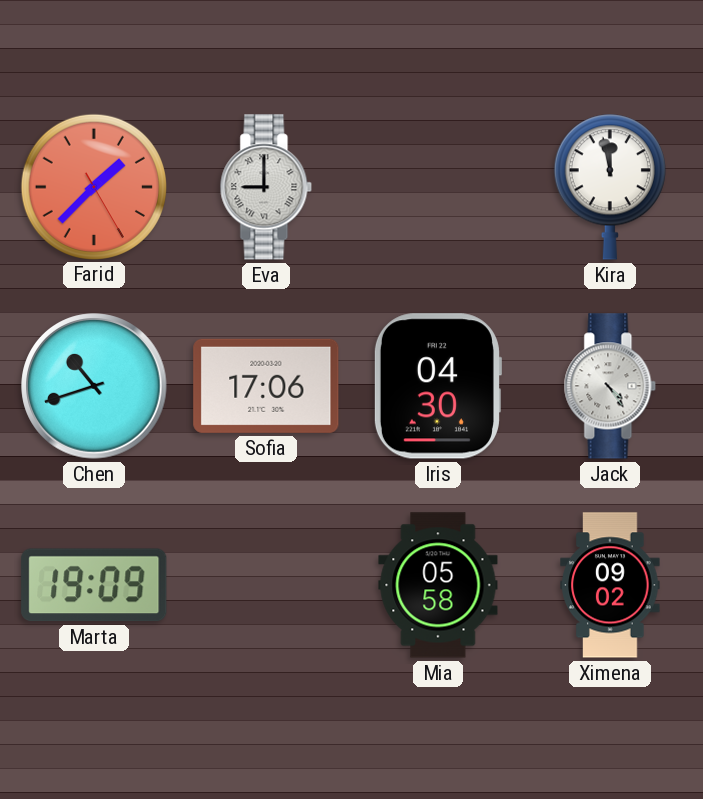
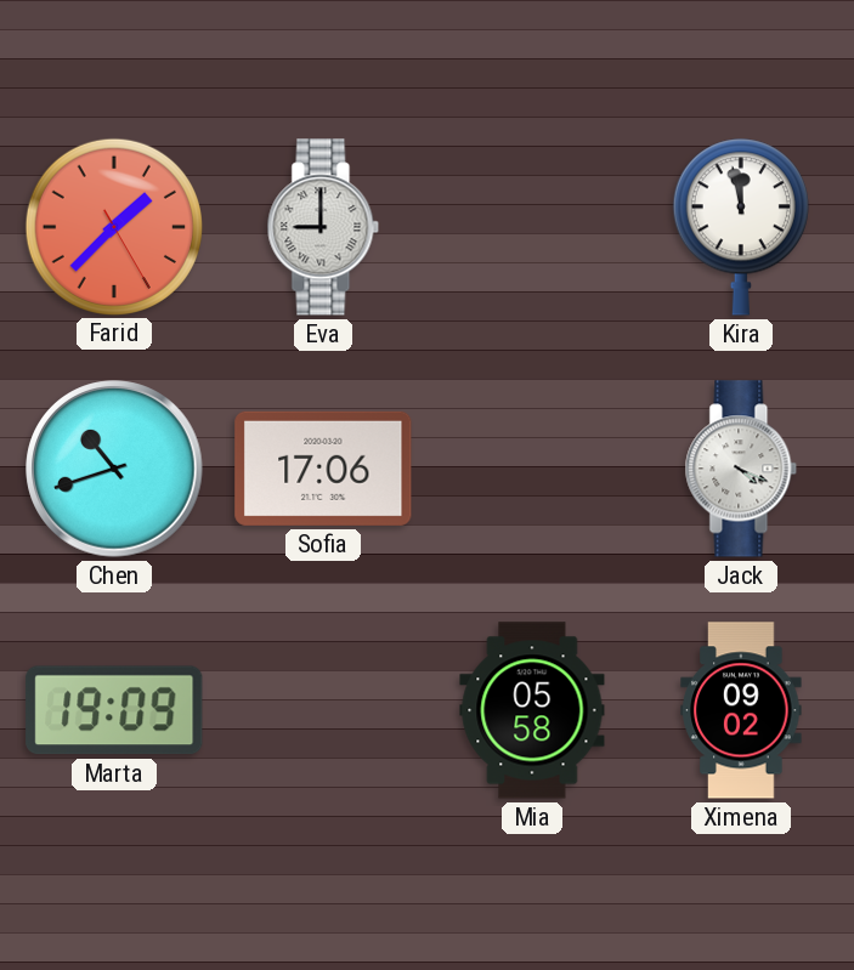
Iris: 04:30 -> none (437, 386)
Jack: 4:24 -> 4:19 (741, 469)
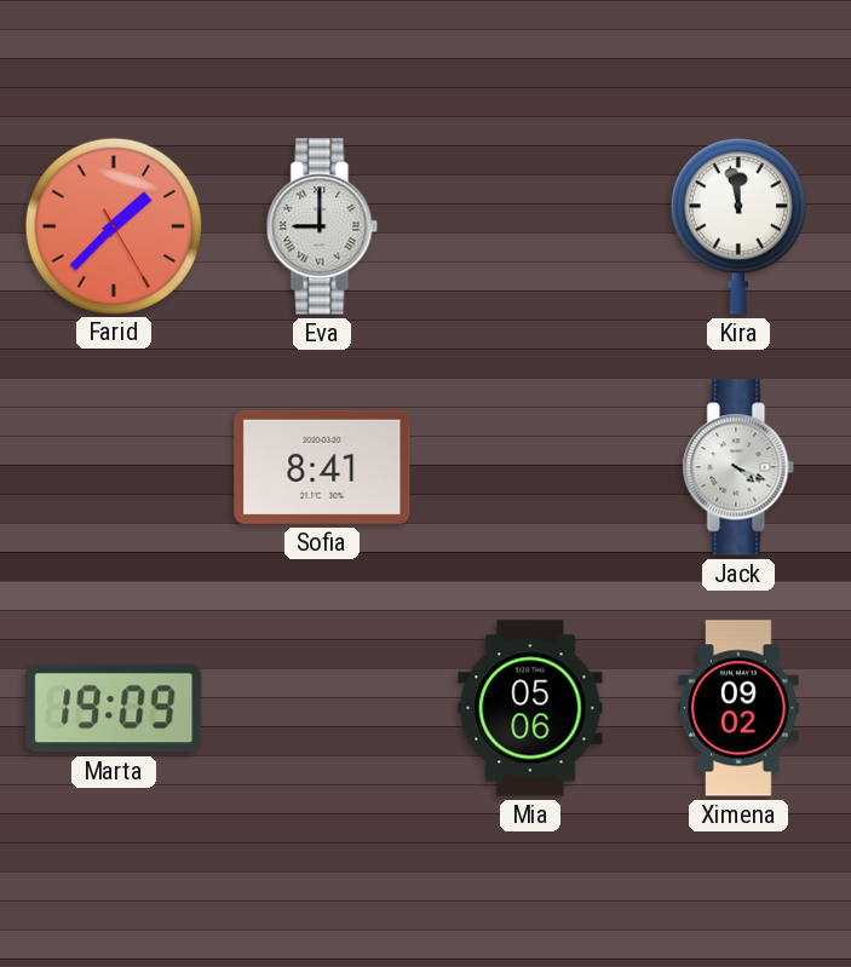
Chen: 10:42 -> none (114, 469)
Sofia: 17:06 -> 8:41 (322, 467)
Mia: 05:58 -> 05:06 (530, 708)
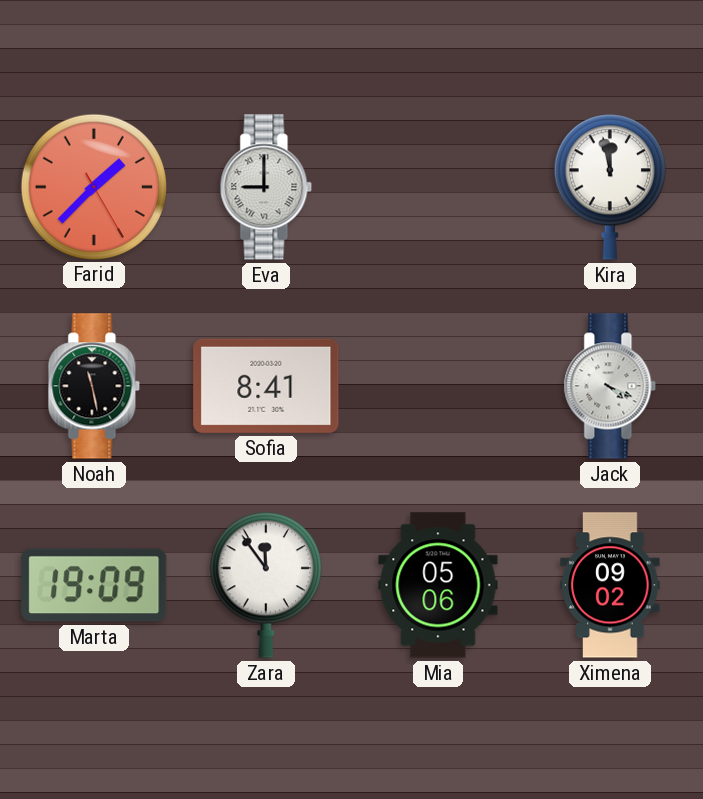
Noah: none -> 11:28 (94, 386)
Zara: none -> 11:54 (266, 585)
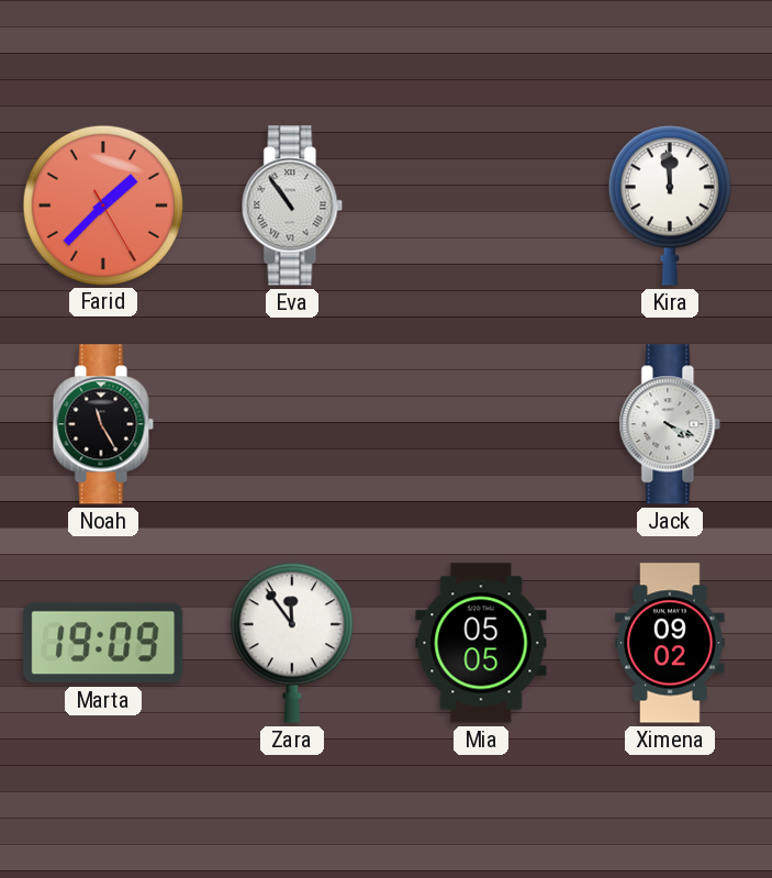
Eva: 9:00 -> 10:54 (292, 205)
Kira: 11:58 -> 11:59 (670, 205)
Noah: 11:28 -> 11:25 (103, 424)
Sofia: 8:41 -> none (266, 386)
Mia: 05:06 -> 05:05 (481, 643)
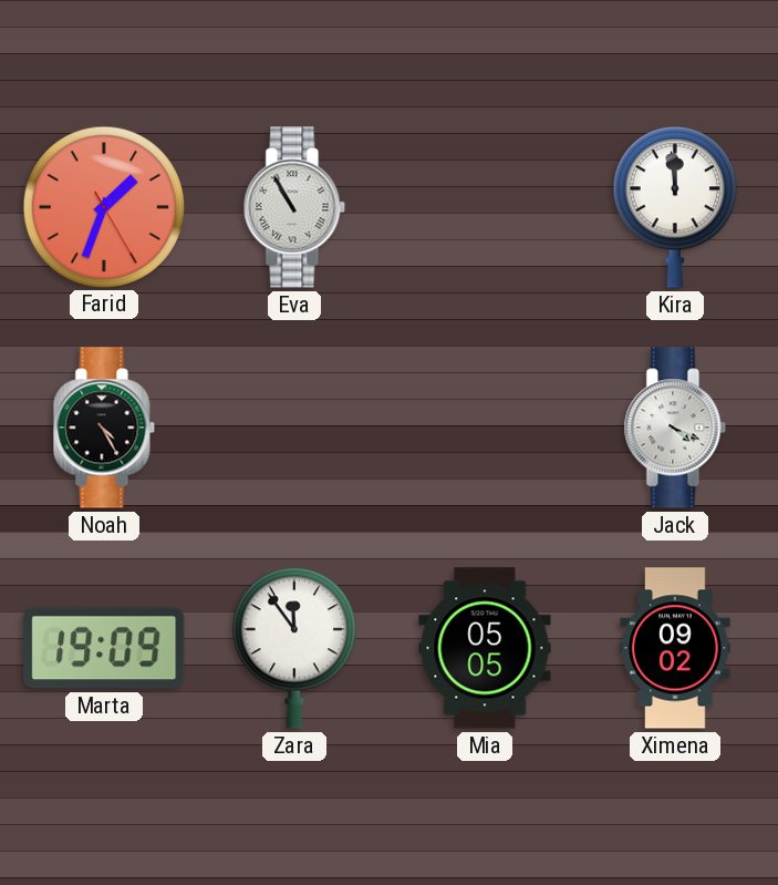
Farid: 1:37 -> 1:33 (103, 206)
Eva: 10:54 -> 10:55 (294, 207)
Noah: 11:25 -> 4:25 (104, 428)
